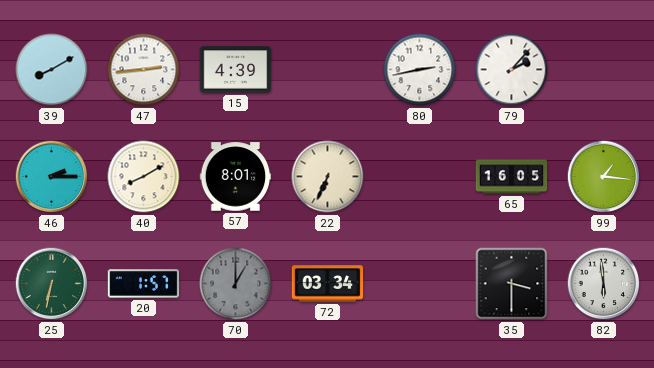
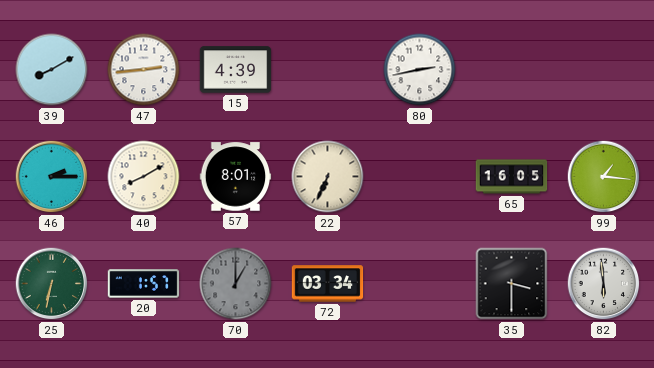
79: 2:07 -> none (512, 70)
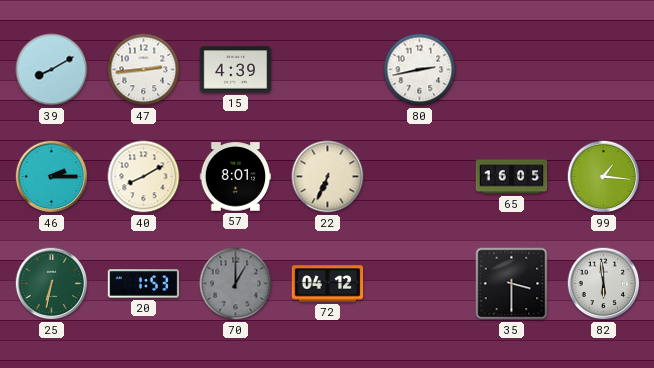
20: 1:57 -> 1:53 (144, 284)
72: 03:34 -> 04:12 (328, 284)
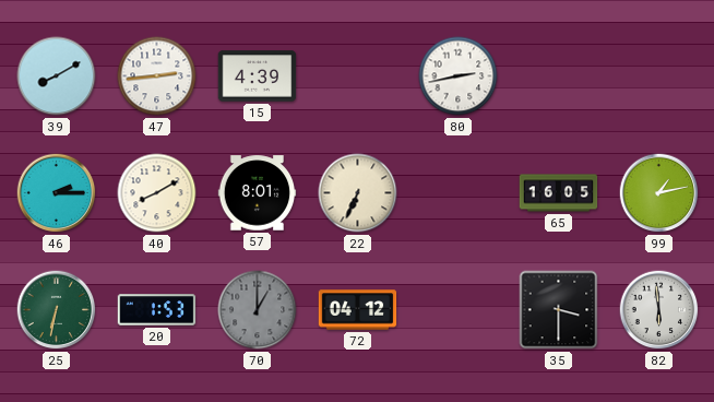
99: 1:16 -> 1:13 (659, 193)
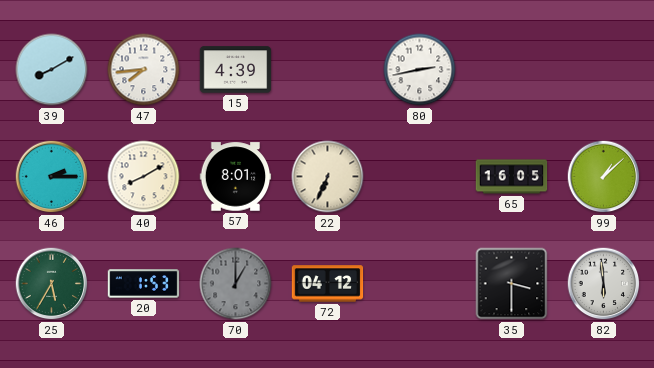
47: 2:44 -> 7:44 (144, 70)
99: 1:13 -> 1:08 (604, 177)
25: 6:32 -> 5:35 (52, 284)
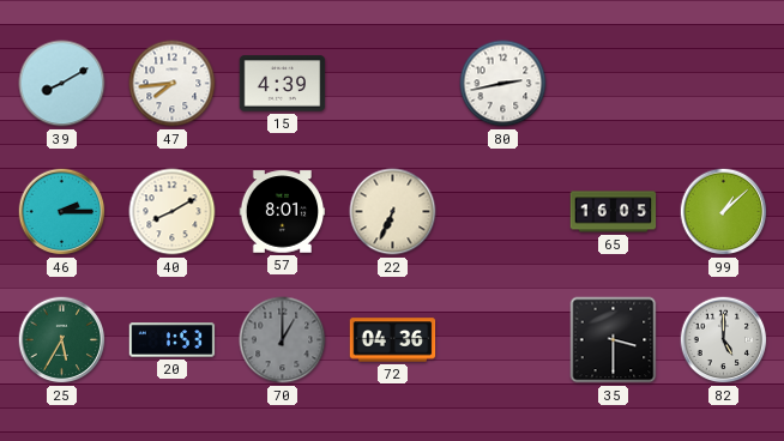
72: 04:12 -> 04:36 (393, 340)
82: 5:59 -> 5:00 (724, 340)
